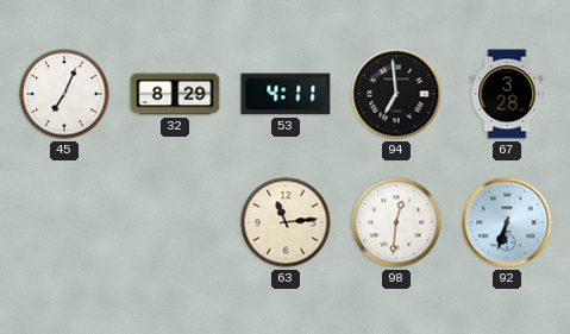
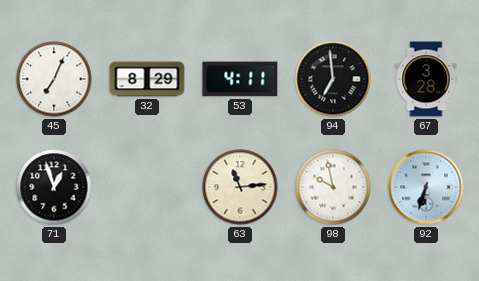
71: none -> 12:57 (54, 187)
98: 12:31 -> 9:58 (333, 187)
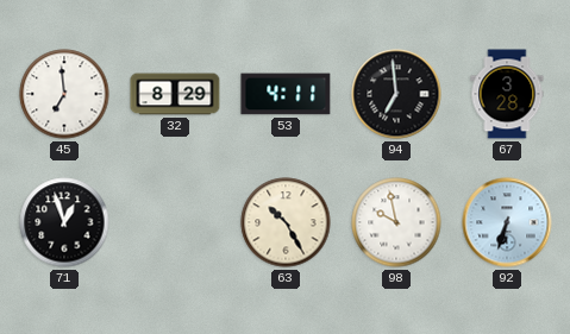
45: 7:04 -> 6:59 (64, 94)
63: 11:14 -> 10:25 (286, 222)
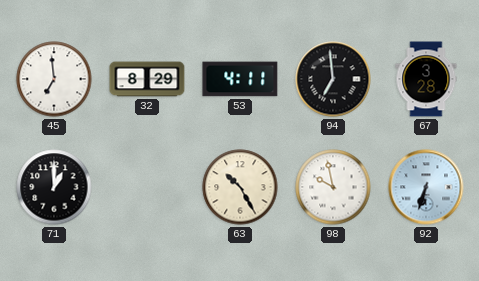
71: 12:57 -> 1:00 (54, 187)
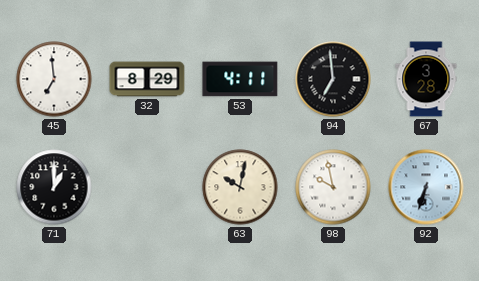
63: 10:25 -> 10:02 (240, 187)
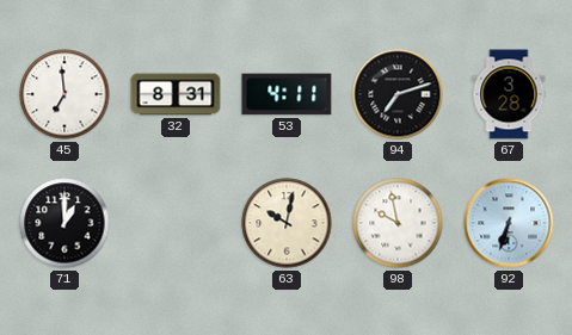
32: 8:29 -> 8:31 (176, 94)
94: 6:59 -> 7:12 (398, 94)
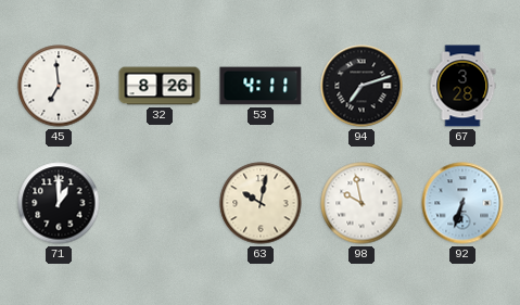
32: 8:31 -> 8:26 (160, 86)
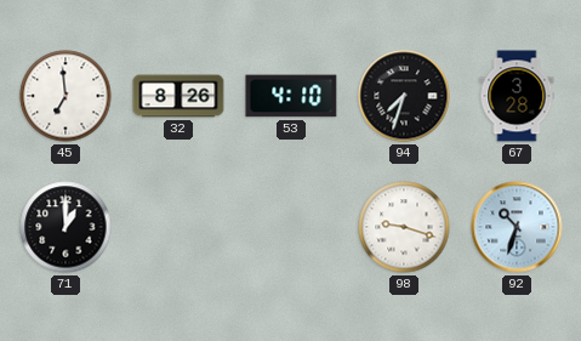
53: 4:11 -> 4:10 (291, 96)
94: 7:12 -> 7:33 (404, 96)
63: 10:02 -> none (261, 203)
98: 9:58 -> 9:18 (404, 227)
92: 6:33 -> 10:33 (517, 227)
